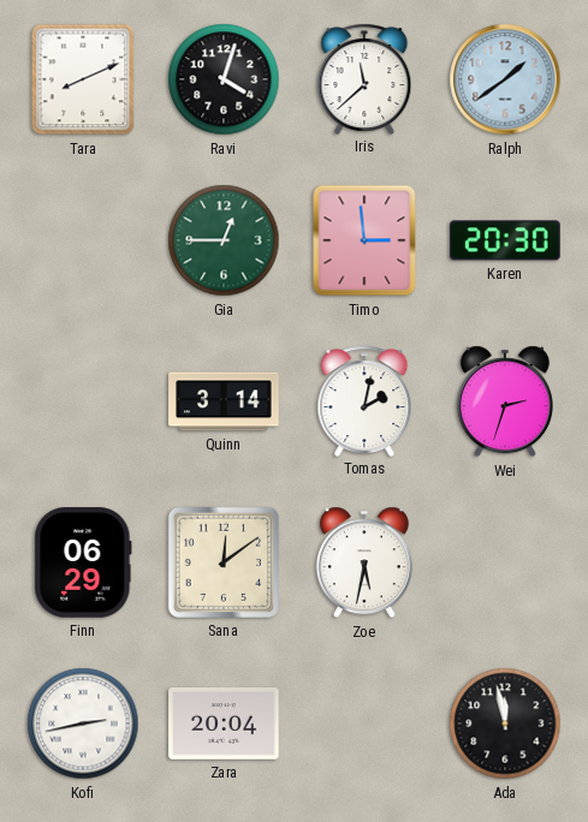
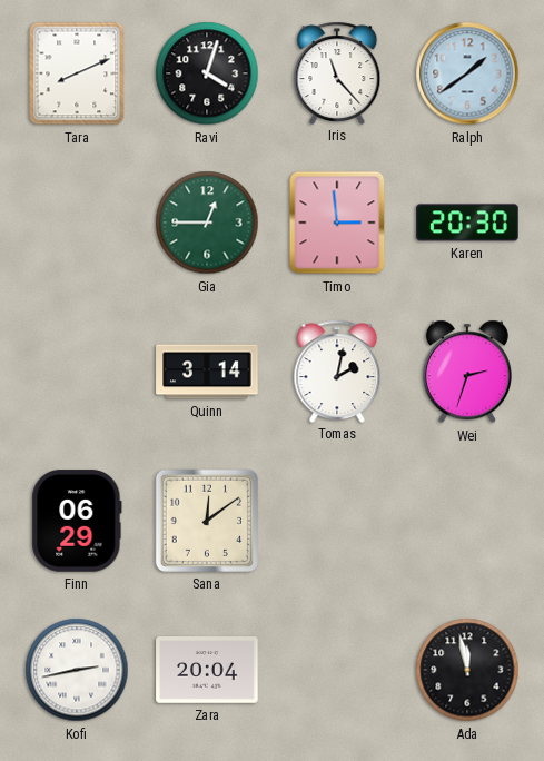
Iris: 11:38 -> 11:23 (337, 72)
Zoe: 5:32 -> none (364, 562)
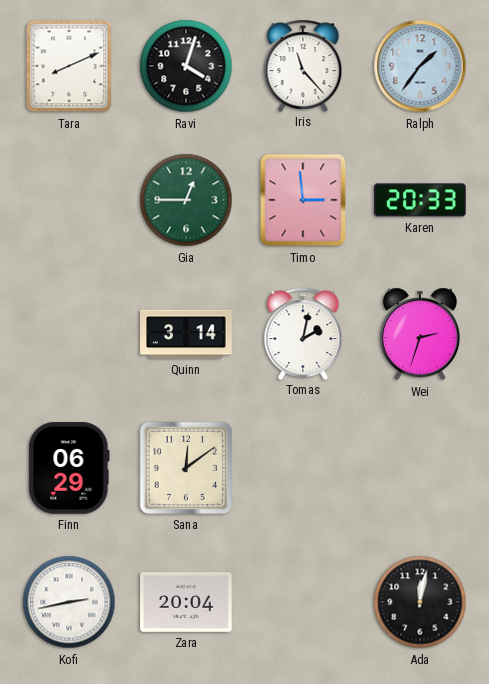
Ralph: 1:39 -> 1:36 (420, 66)
Karen: 20:30 -> 20:33 (420, 200)
Ada: 11:58 -> 12:02 (420, 602)
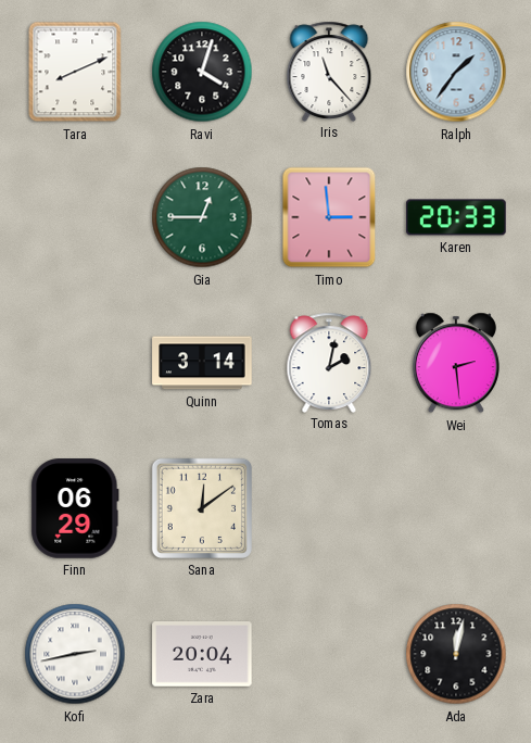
Wei: 2:33 -> 2:29 (456, 363)
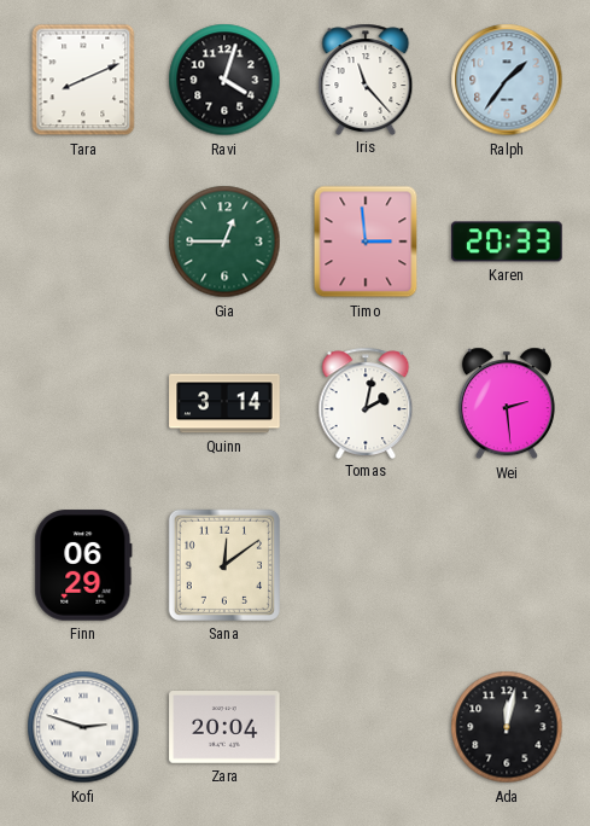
Kofi: 2:43 -> 2:48 (83, 727)
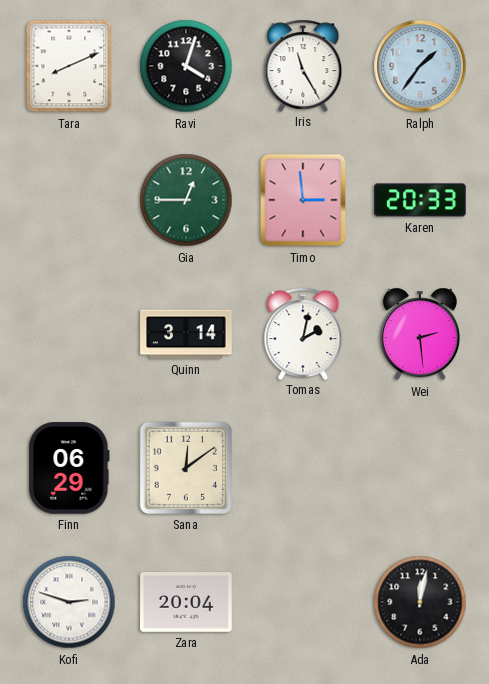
Iris: 11:23 -> 11:25 (303, 65)
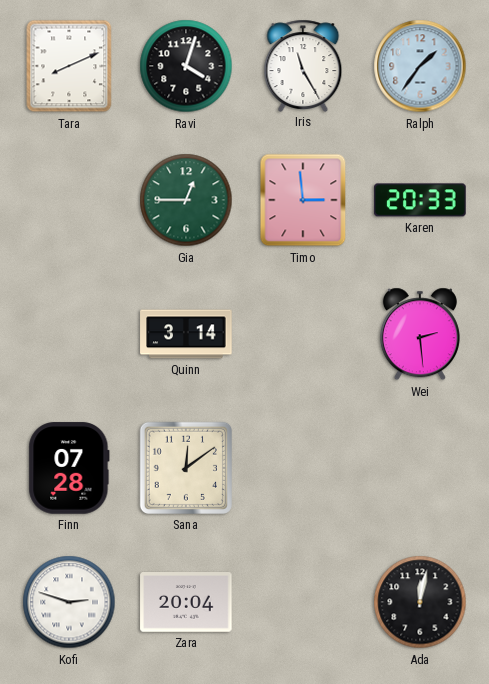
Tomas: 2:02 -> none (303, 333)
Finn: 06:29 -> 07:28 (69, 468)
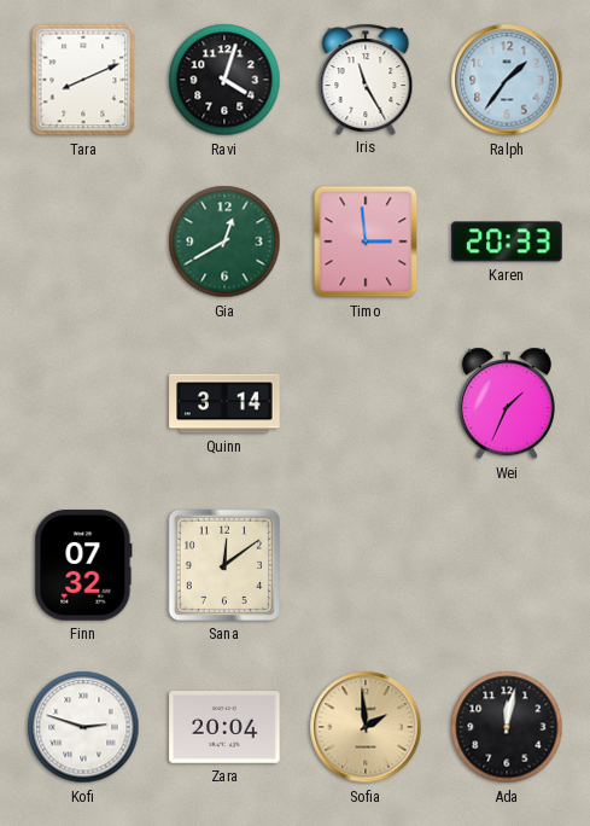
Gia: 12:45 -> 12:40 (224, 242)
Wei: 2:29 -> 1:34 (507, 403)
Finn: 07:28 -> 07:32 (83, 565)
Sofia: none -> 1:59 (366, 727)
